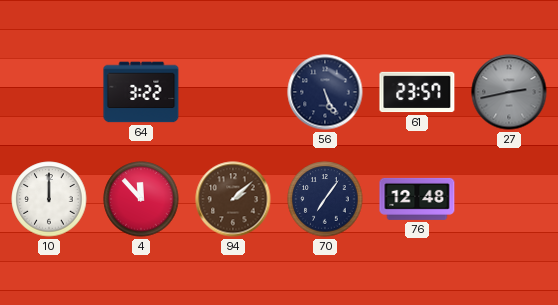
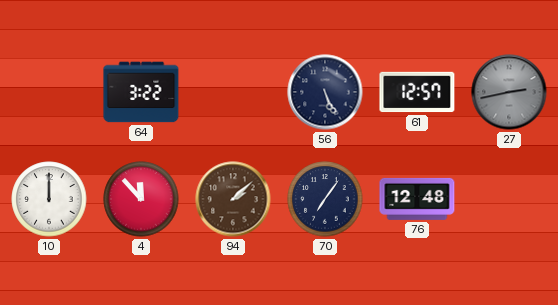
61: 23:57 -> 12:57 (417, 92)
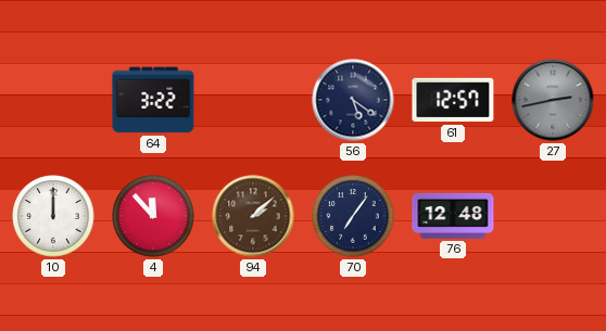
56: 5:26 -> 5:21 (353, 100)
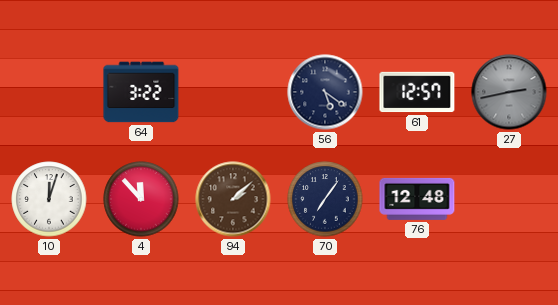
10: 12:00 -> 12:03 (49, 199)
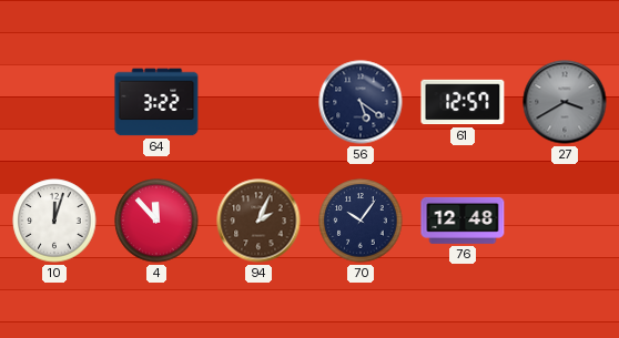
27: 2:43 -> 3:40 (565, 102)
94: 2:08 -> 2:04 (258, 221)
70: 7:06 -> 10:06 (361, 221)
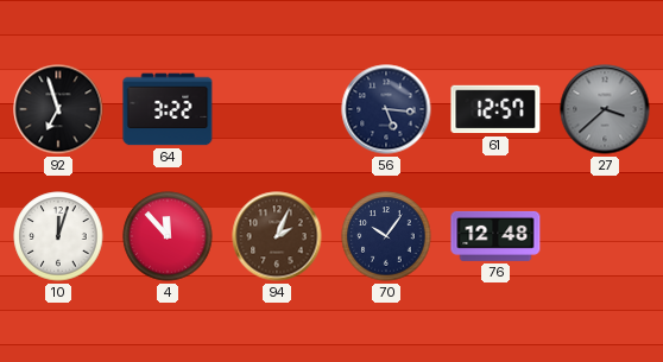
92: none -> 6:57 (58, 109)
56: 5:21 -> 5:16 (386, 109)
27: 3:40 -> 3:38 (605, 109)
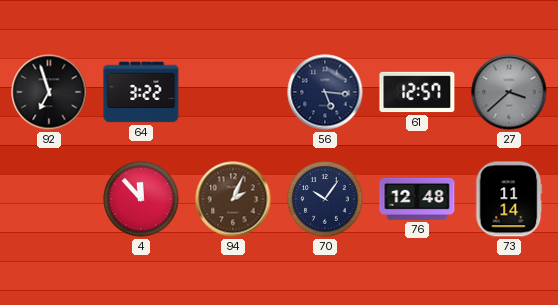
10: 12:03 -> none (58, 236)
73: none -> 11:14 (509, 199)
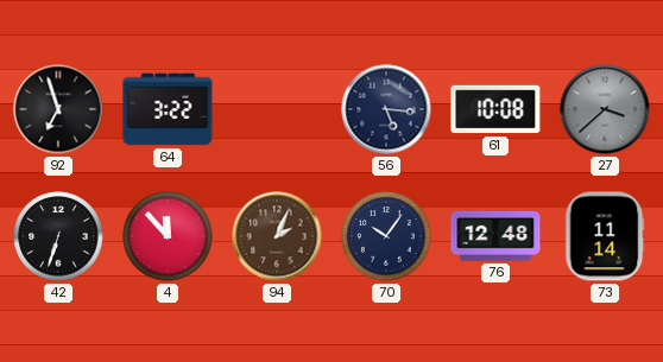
61: 12:57 -> 10:08 (495, 109)
42: none -> 6:33 (58, 236)
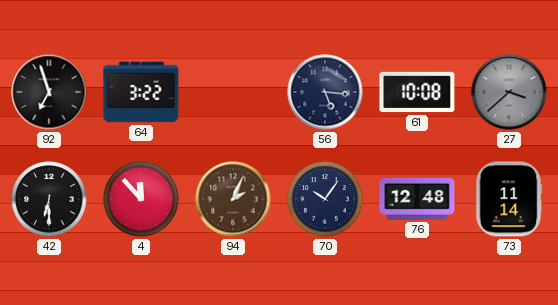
42: 6:33 -> 6:30 (49, 199)
